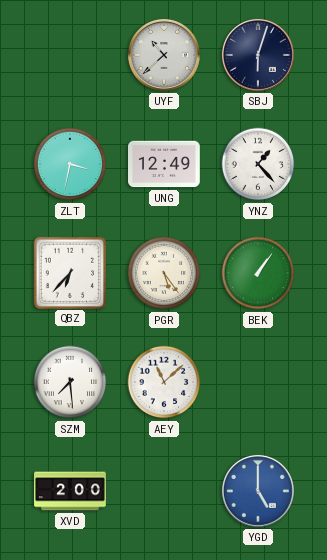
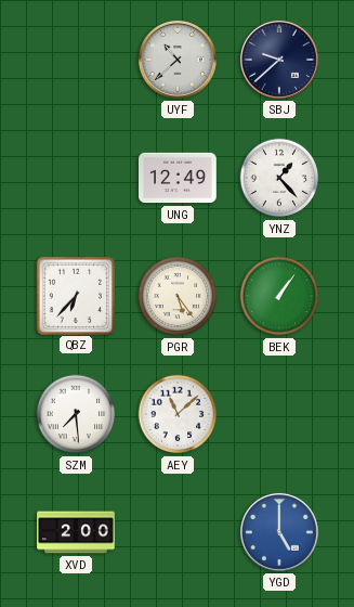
SBJ: 6:03 -> 9:38 (279, 60)
ZLT: 3:32 -> none (70, 164)
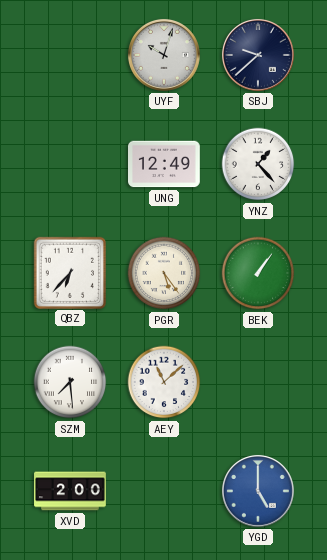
UYF: 10:38 -> 10:03 (164, 55)
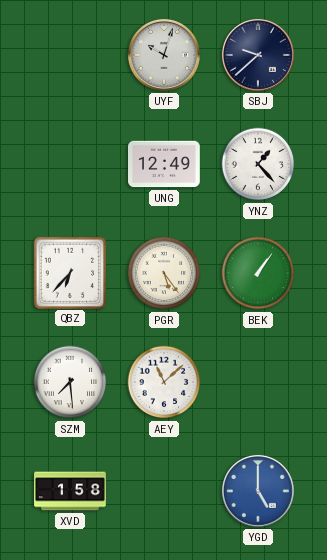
XVD: 2:00 -> 1:58 (70, 491)
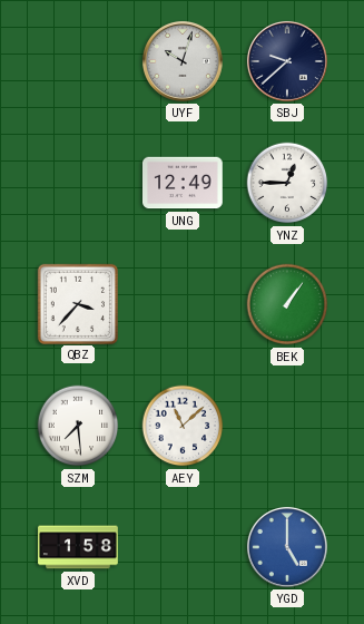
YNZ: 1:23 -> 12:45 (287, 183)
QBZ: 6:37 -> 3:37 (77, 303)
PGR: 5:24 -> none (164, 273)
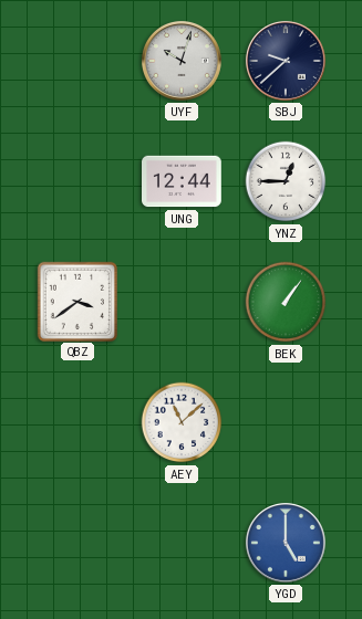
UNG: 12:49 -> 12:44 (183, 181)
QBZ: 3:37 -> 3:39 (76, 301)
SZM: 7:29 -> none (78, 426)
XVD: 1:58 -> none (78, 547)
